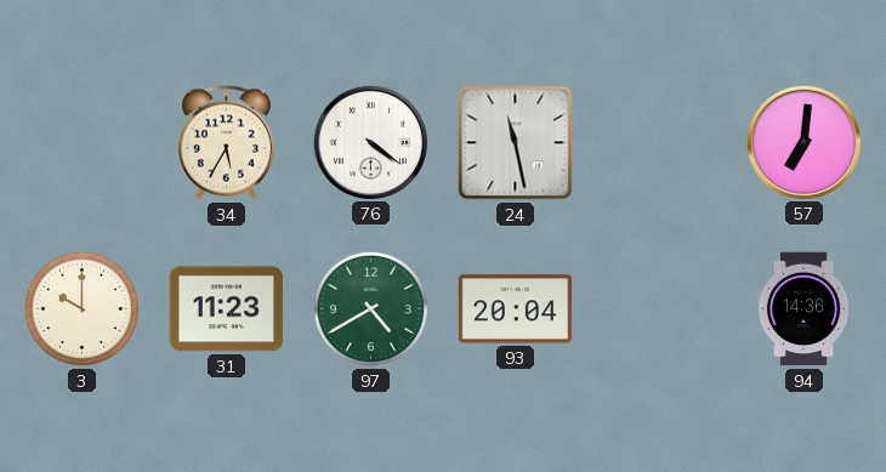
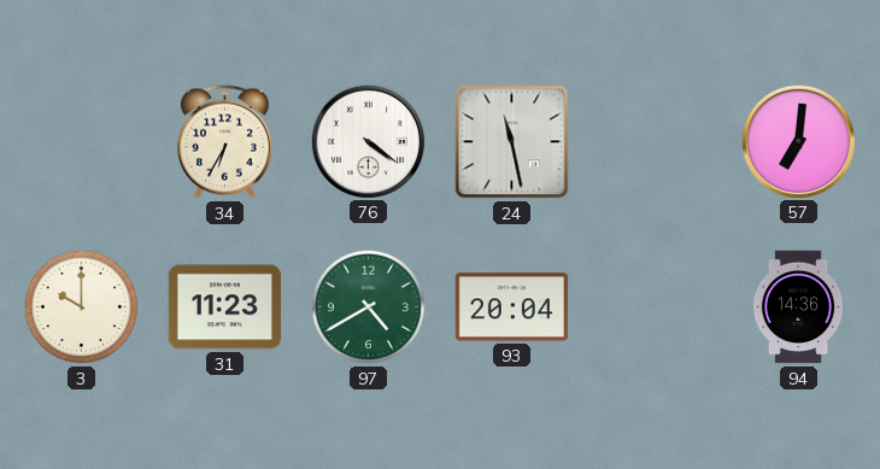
34: 5:35 -> 6:35 (224, 142)
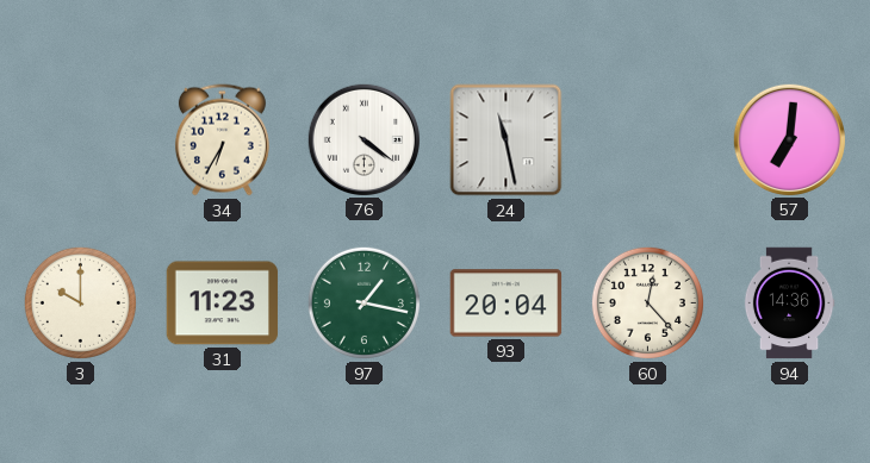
97: 4:40 -> 1:17 (363, 302)
60: none -> 12:23 (647, 302)
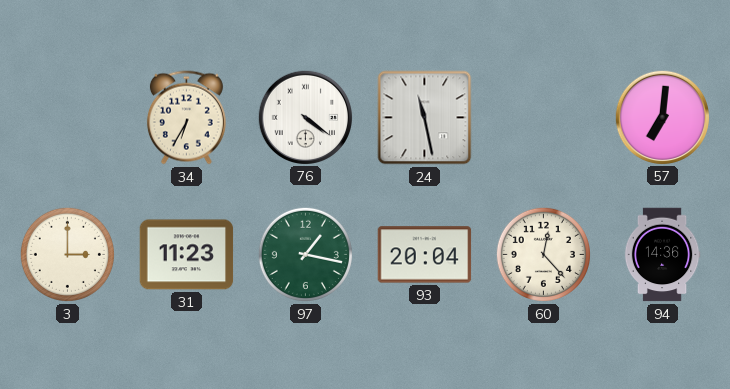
3: 10:00 -> 3:00 (67, 254)
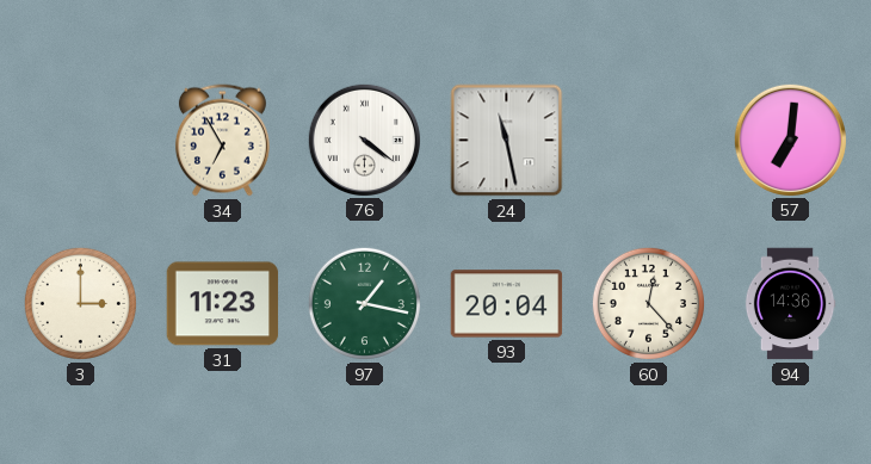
34: 6:35 -> 6:55 (222, 141)
